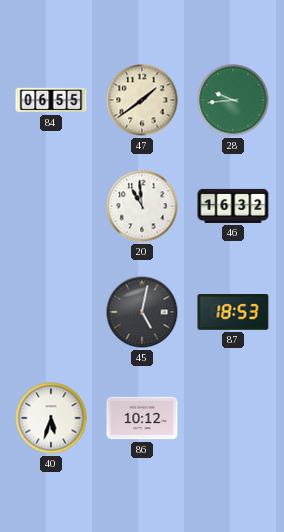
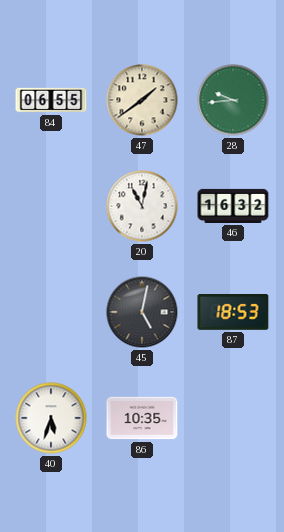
20: 10:59 -> 11:02 (142, 206)
86: 10:12 -> 10:35 (142, 418)
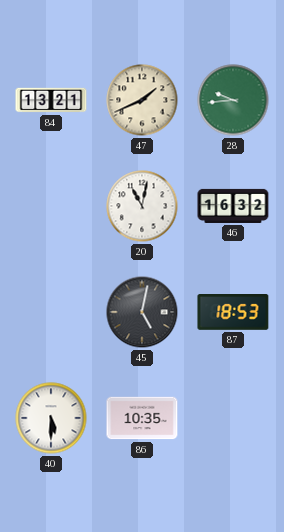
84: 06:55 -> 13:21 (51, 100)
47: 1:39 -> 1:41 (142, 100)
40: 5:33 -> 5:30 (51, 418)
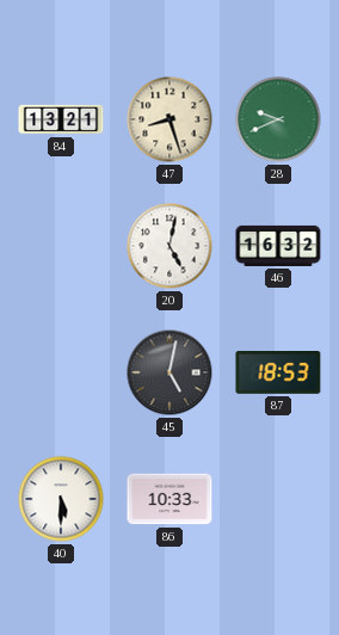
47: 1:41 -> 8:27 (169, 119)
28: 9:44 -> 9:41 (278, 119)
20: 11:02 -> 5:02 (169, 246)
86: 10:35 -> 10:33 (169, 499)
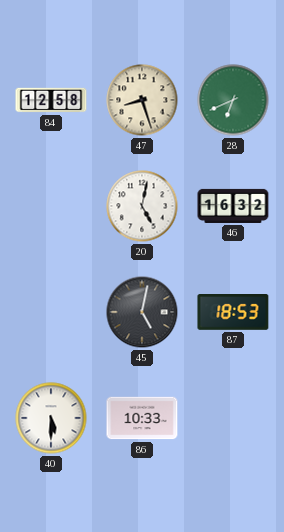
84: 13:21 -> 12:58 (51, 100)
28: 9:41 -> 6:41 (233, 100)
